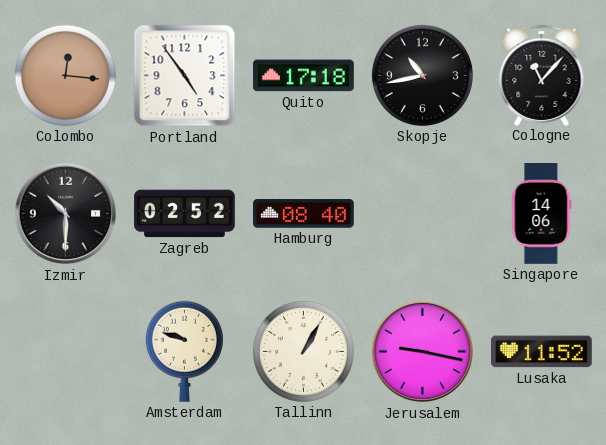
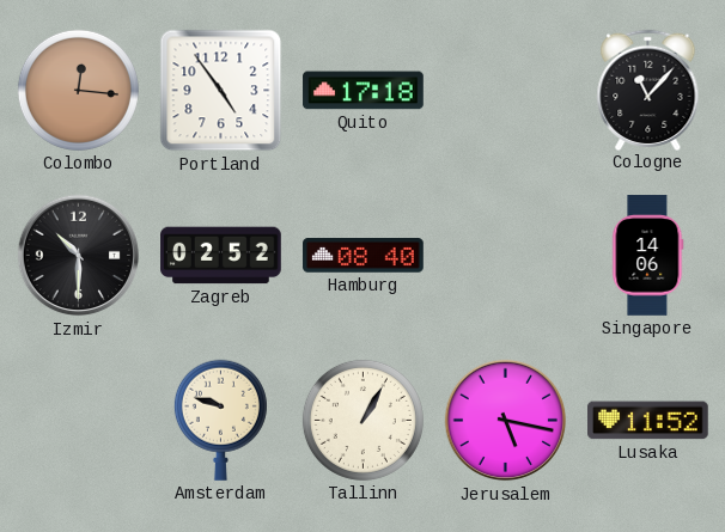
Skopje: 10:43 -> none (422, 75)
Jerusalem: 9:17 -> 5:17 (506, 421)
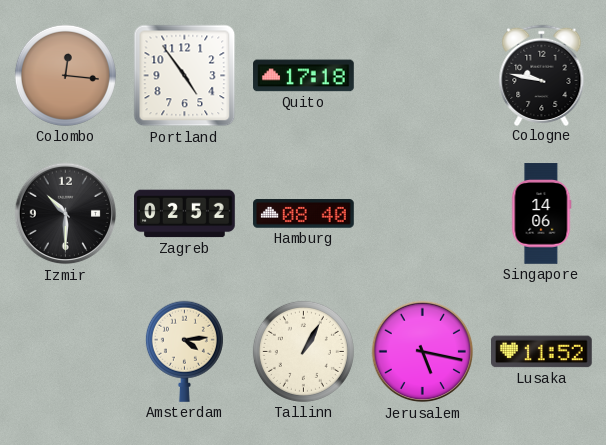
Cologne: 11:07 -> 9:47 (542, 75)
Amsterdam: 9:48 -> 4:14 (184, 351)
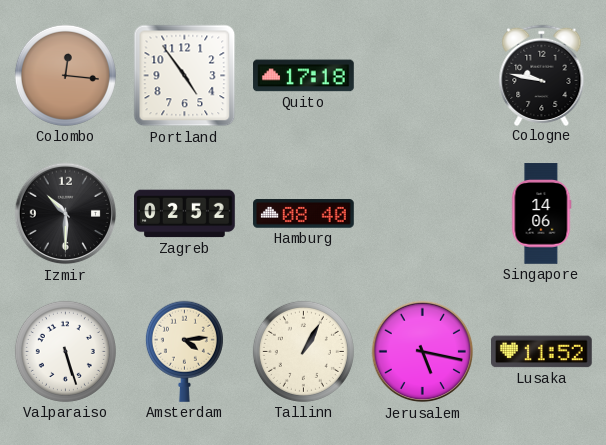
Valparaiso: none -> 5:27 (65, 351)
